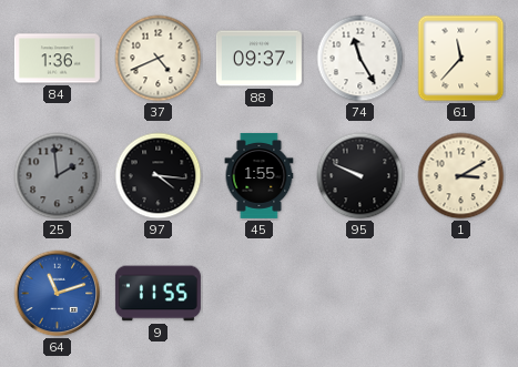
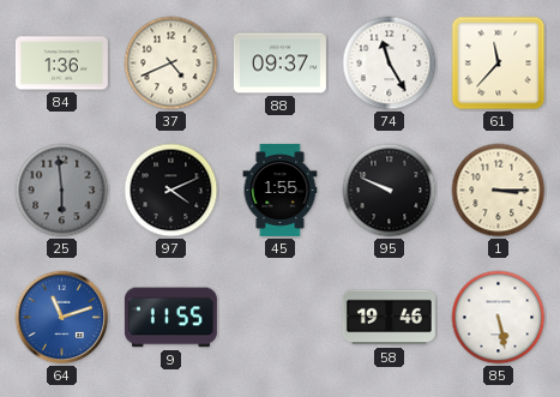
25: 1:59 -> 5:59 (62, 191)
97: 4:16 -> 4:11 (171, 191)
1: 3:10 -> 3:15 (499, 191)
58: none -> 19:46 (389, 318)
85: none -> 5:28 (499, 318)
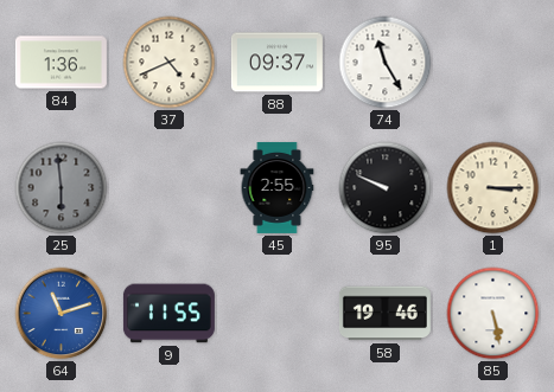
61: 11:37 -> none (499, 64)
97: 4:11 -> none (171, 191)
45: 1:55 -> 2:55 (278, 187)
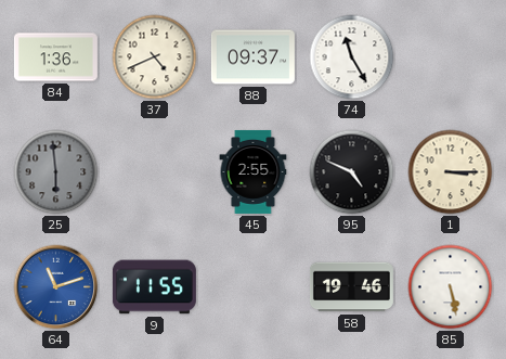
95: 9:49 -> 4:49 (352, 172)
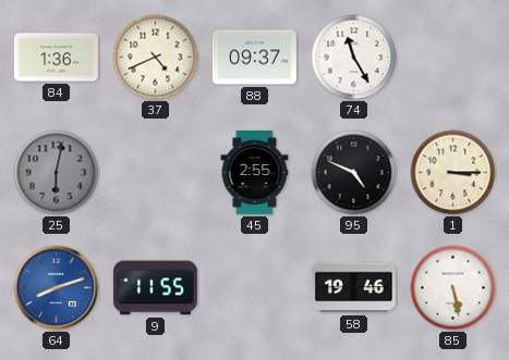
25: 5:59 -> 6:02 (57, 173)
64: 11:12 -> 8:12 (57, 288)
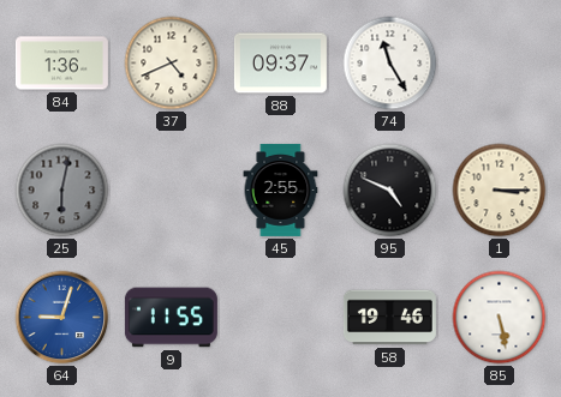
64: 8:12 -> 9:03 (62, 318)
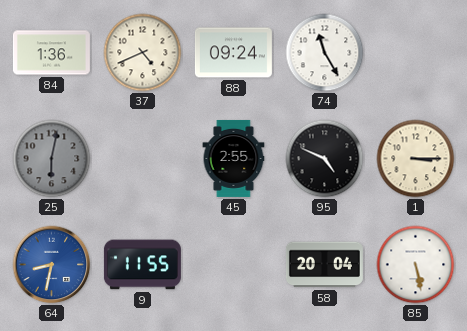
88: 09:37 -> 09:24 (233, 53)
64: 9:03 -> 8:32 (52, 265)
58: 19:46 -> 20:04 (324, 265)
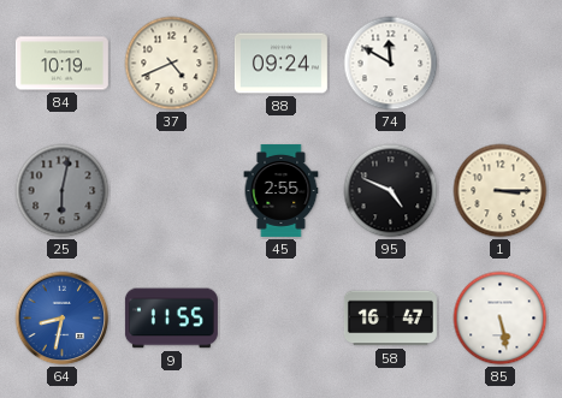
84: 1:36 -> 10:19 (61, 64)
74: 11:25 -> 11:50 (391, 64)
58: 20:04 -> 16:47 (390, 319)
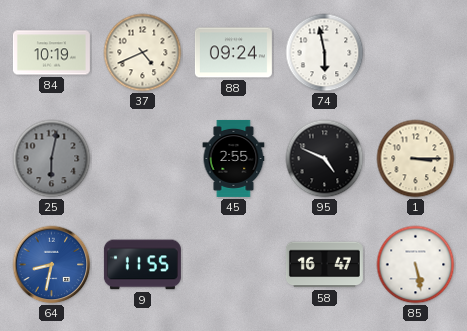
74: 11:50 -> 5:58 (325, 53)
